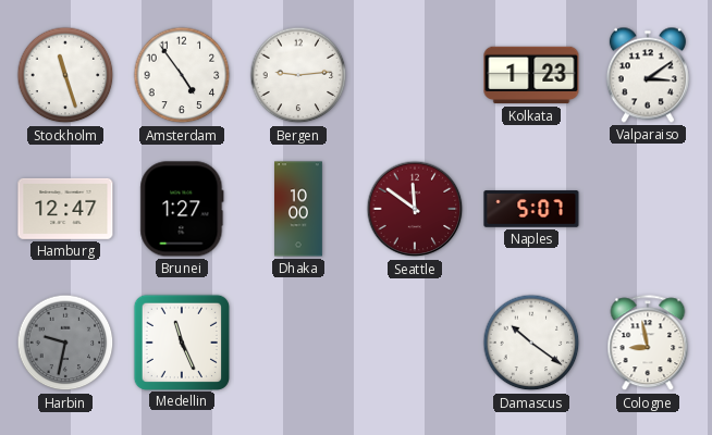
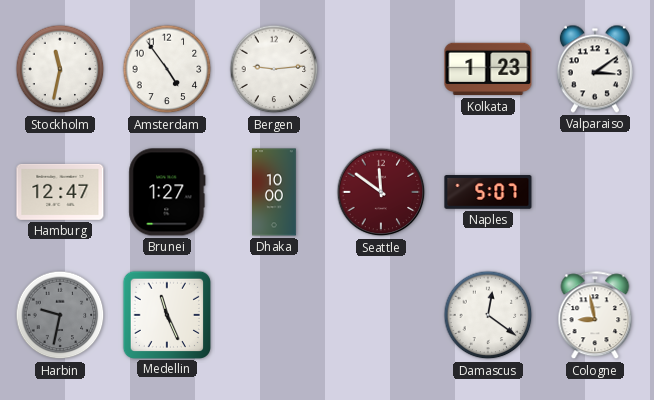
Stockholm: 11:27 -> 11:32 (60, 69)
Damascus: 10:21 -> 12:21 (488, 315)
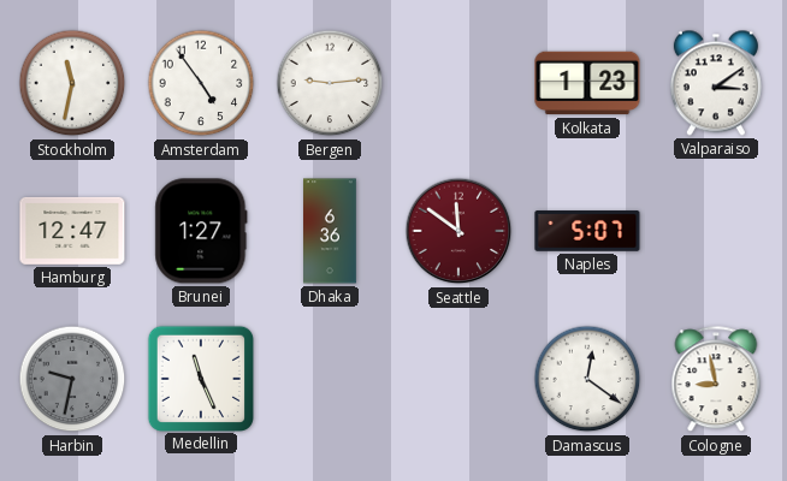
Dhaka: 10:00 -> 6:36 (330, 231)
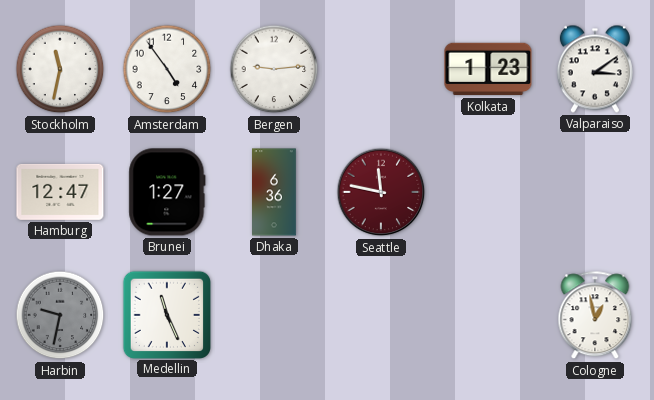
Seattle: 11:51 -> 11:47 (381, 192)
Naples: 5:07 -> none (587, 231)
Damascus: 12:21 -> none (587, 379)
Cologne: 8:58 -> 12:58 (595, 316)
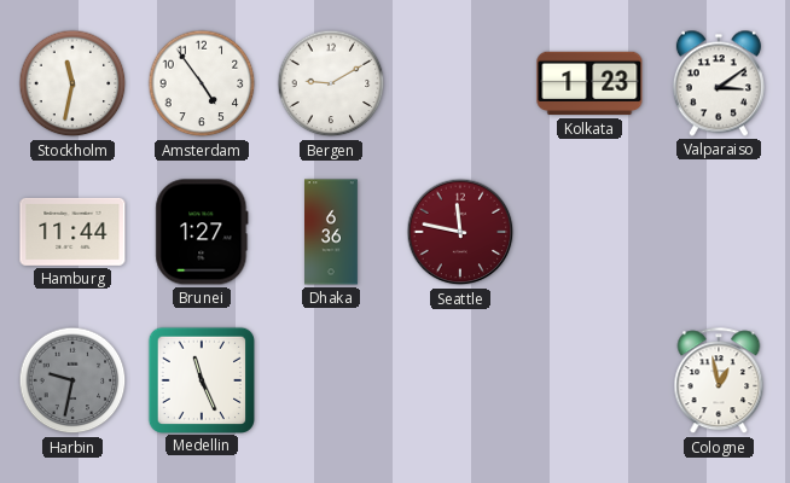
Bergen: 9:14 -> 9:10 (331, 83)
Hamburg: 12:47 -> 11:44 (72, 232)
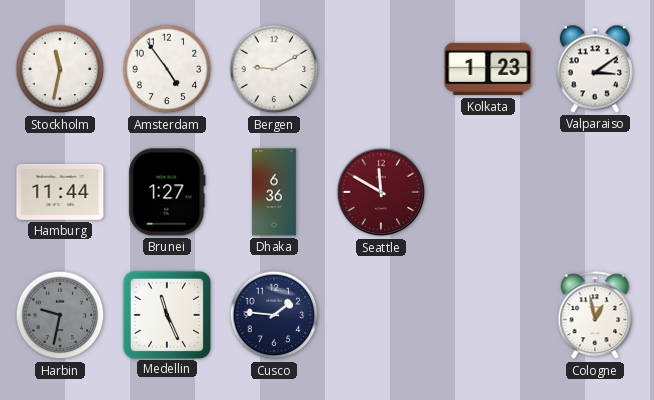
Seattle: 11:47 -> 11:50 (381, 192)
Cusco: none -> 1:46 (274, 315)
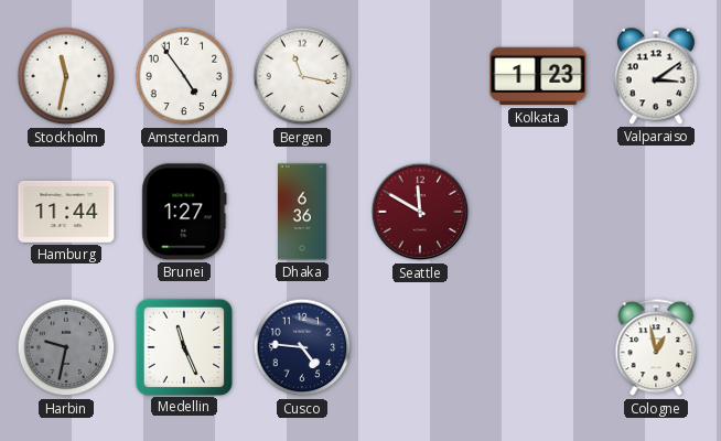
Bergen: 9:10 -> 11:17 (302, 76)
Cusco: 1:46 -> 4:46 (302, 347)
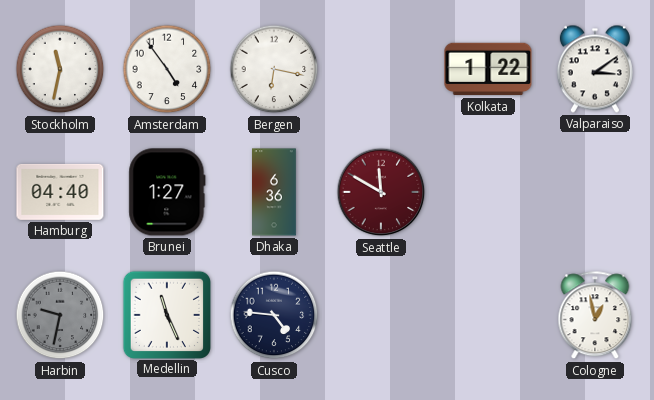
Bergen: 11:17 -> 6:17 (274, 69)
Kolkata: 1:23 -> 1:22 (488, 69)
Hamburg: 11:44 -> 04:40 (60, 192)
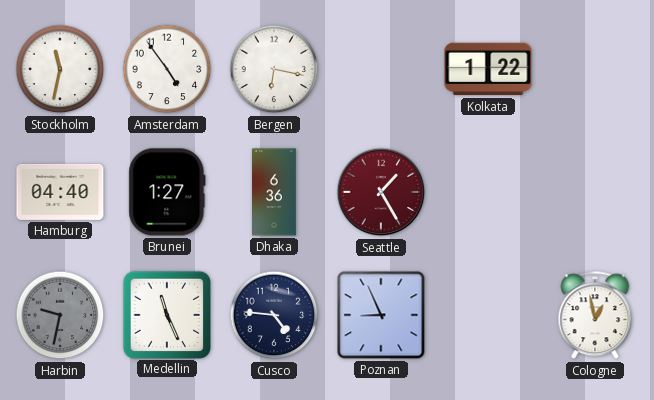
Valparaiso: 3:09 -> none (595, 69)
Seattle: 11:50 -> 1:25 (381, 192)
Poznan: none -> 8:56 (381, 315)
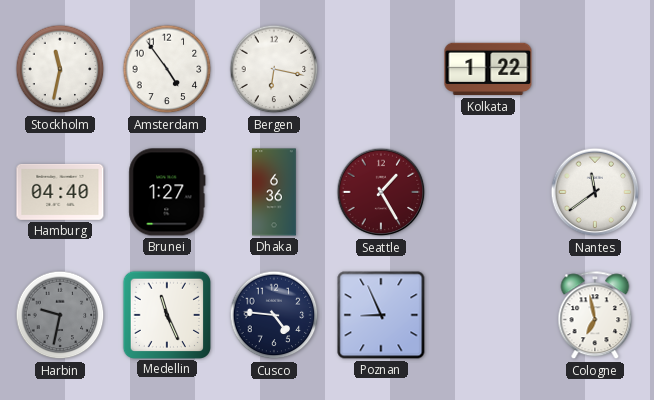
Nantes: none -> 11:39 (595, 192)
Cologne: 12:58 -> 6:58 (595, 316)
